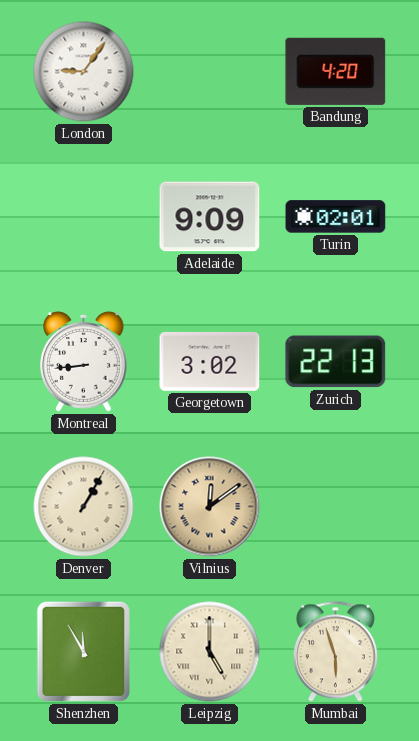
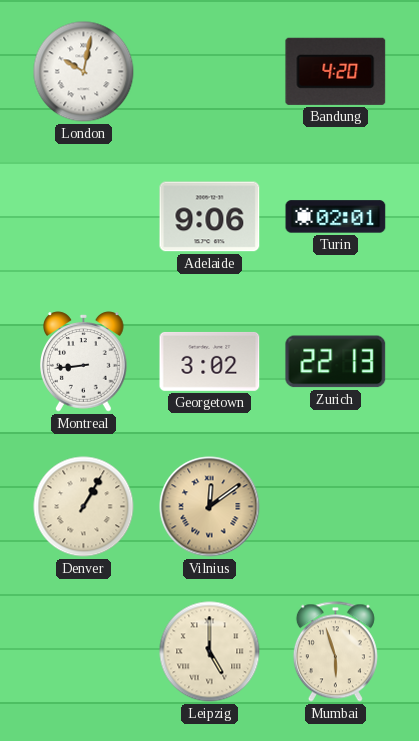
London: 9:06 -> 10:02 (84, 72)
Adelaide: 9:09 -> 9:06 (210, 217)
Shenzhen: 11:55 -> none (83, 651)
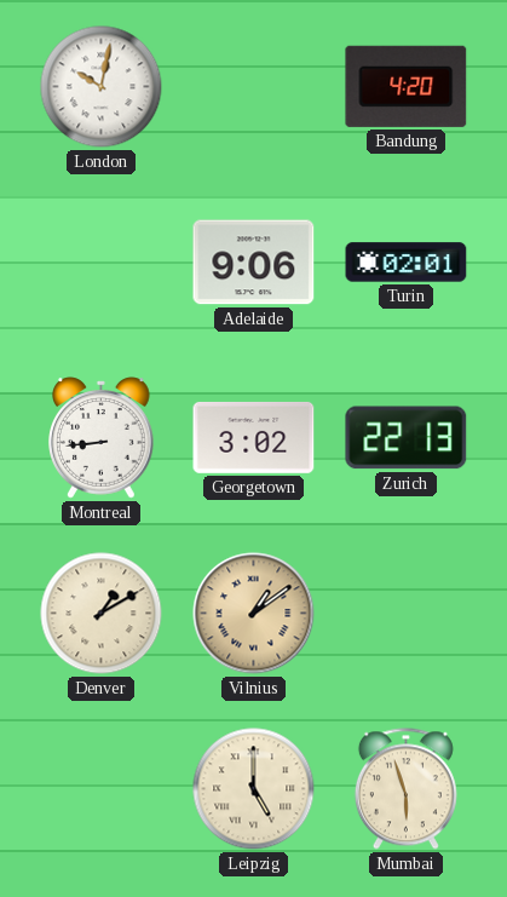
Denver: 1:05 -> 1:10 (102, 614)
Vilnius: 12:09 -> 1:09 (254, 614)
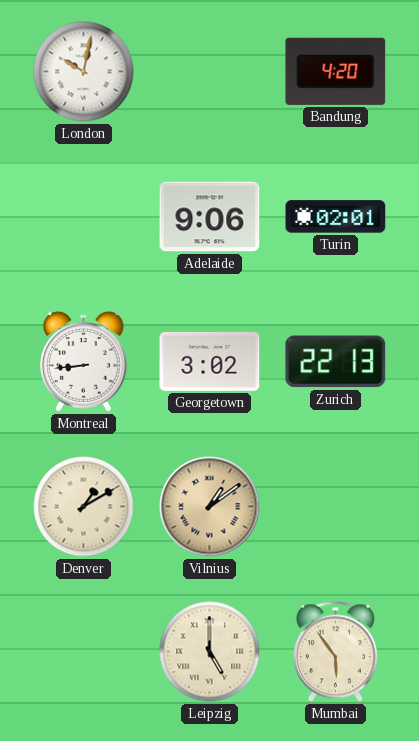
Mumbai: 5:57 -> 5:54 (335, 652)
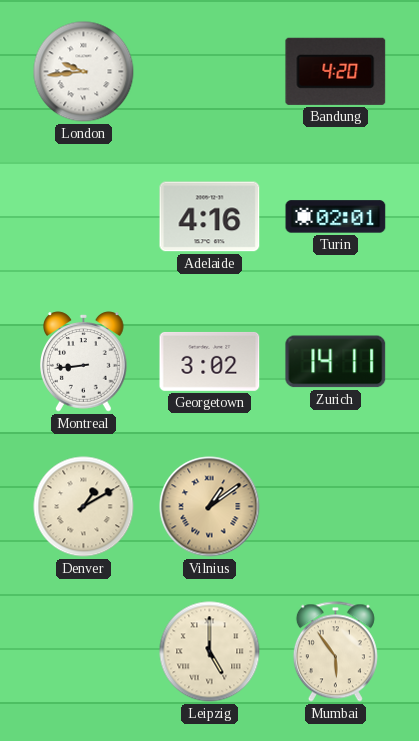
London: 10:02 -> 9:44 (84, 72)
Adelaide: 9:06 -> 4:16 (210, 217)
Zurich: 22:13 -> 14:11 (336, 362)
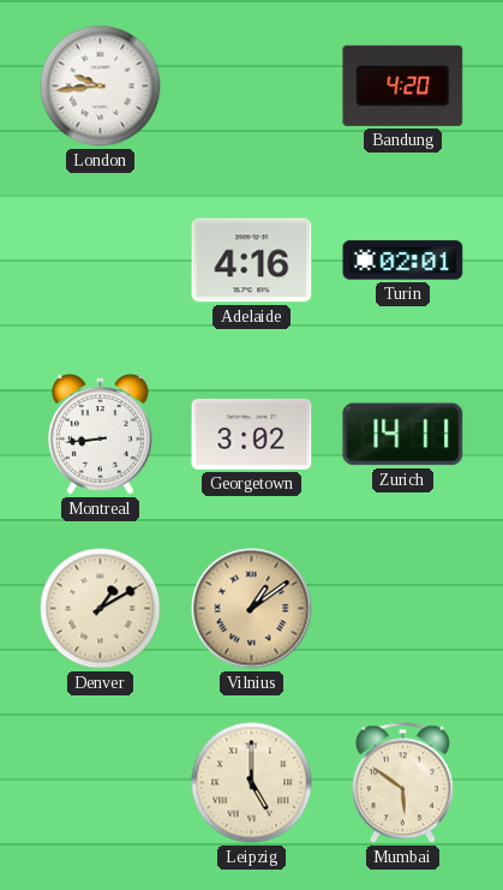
Mumbai: 5:54 -> 5:51 (402, 783)
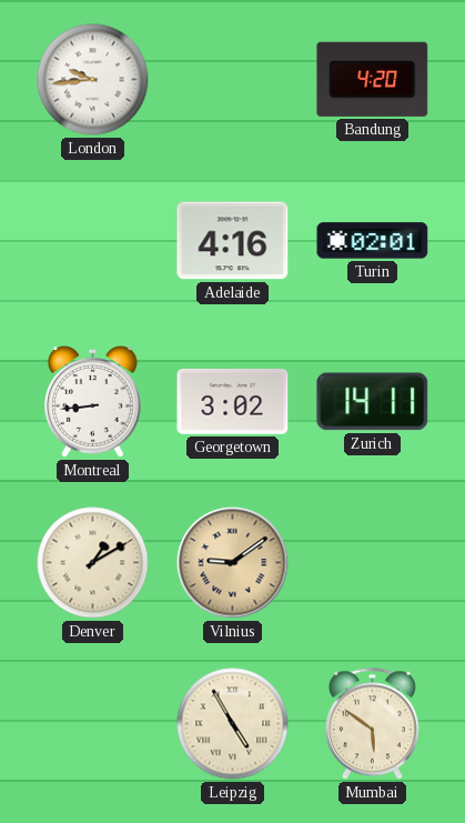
Vilnius: 1:09 -> 9:09 (233, 563)
Leipzig: 5:00 -> 4:55 (233, 724)
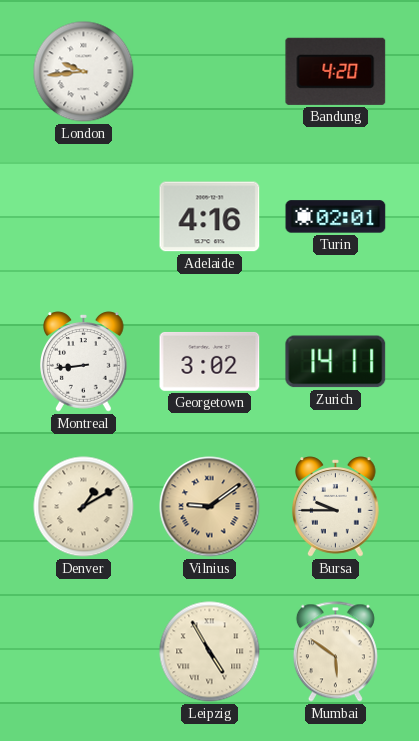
Bursa: none -> 9:45 (336, 507)
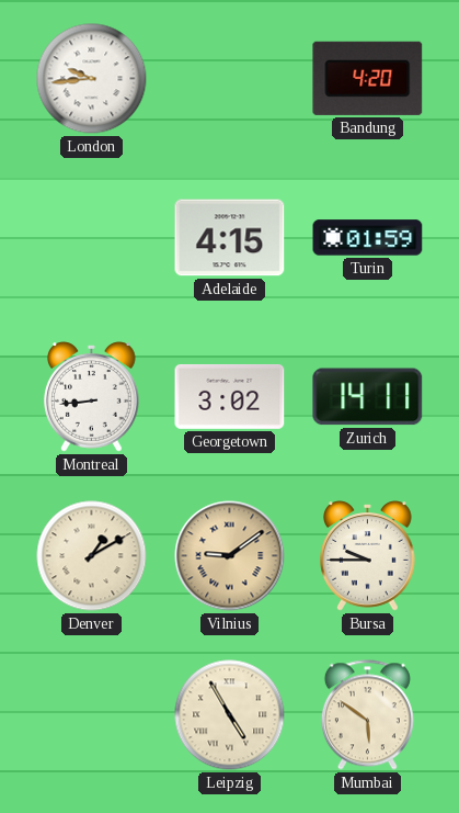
Adelaide: 4:16 -> 4:15 (230, 238)
Turin: 02:01 -> 01:59 (368, 238)
